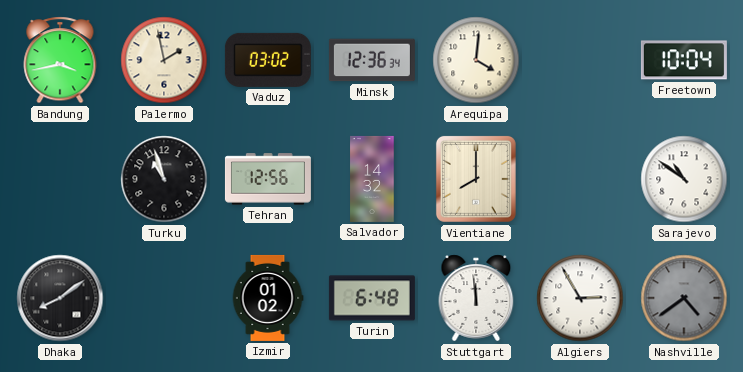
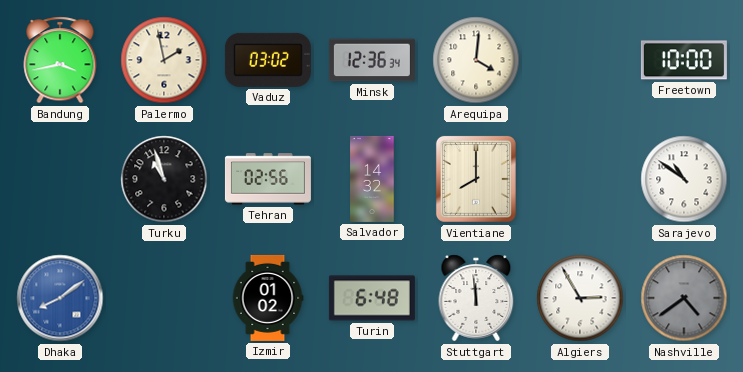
Freetown: 10:04 -> 10:00 (684, 60)
Tehran: 12:56 -> 02:56 (268, 179)
Dhaka dial: black -> blue (60, 298)
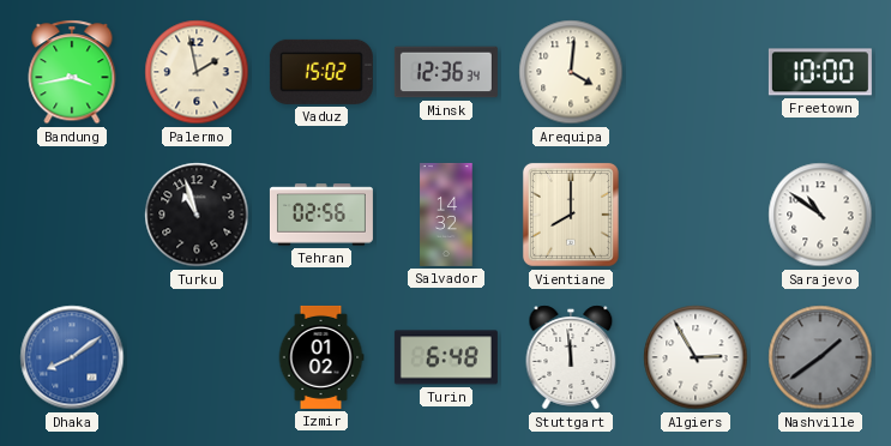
Vaduz: 03:02 -> 15:02 (321, 72)
Nashville: 4:39 -> 1:39 (820, 357)
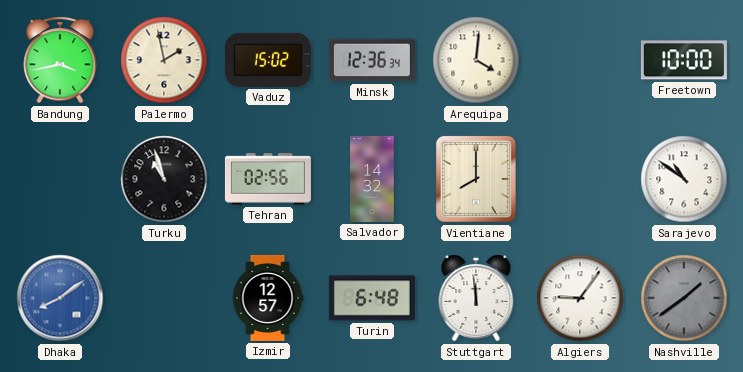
Izmir: 01:02 -> 12:57 (268, 298)
Algiers: 2:55 -> 9:06 (580, 298)
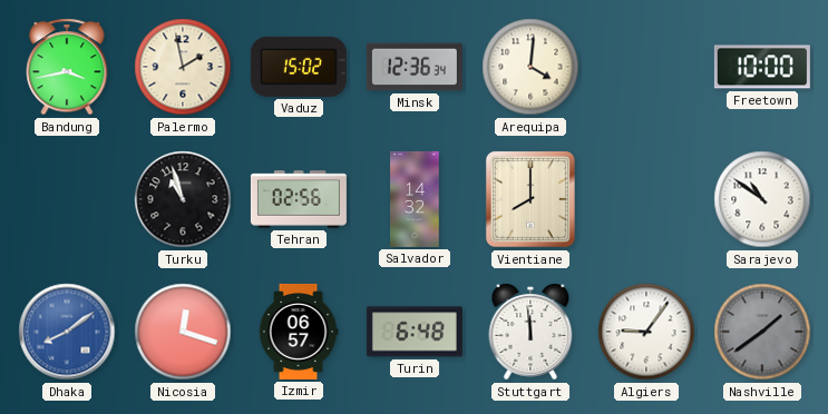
Nicosia: none -> 12:18 (183, 332)
Izmir: 12:57 -> 06:57 (299, 332)
